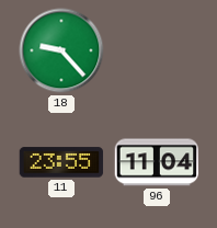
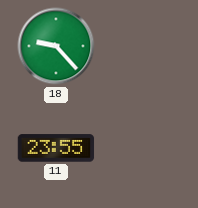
96: 11:04 -> none (157, 162)
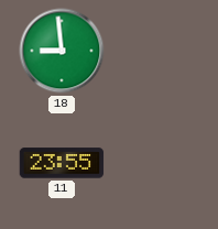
18: 9:23 -> 8:59 (62, 51)
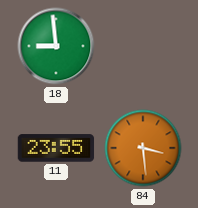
84: none -> 3:29 (143, 148)
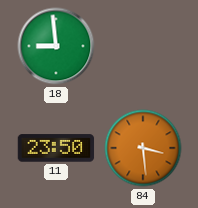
11: 23:55 -> 23:50 (56, 148)
